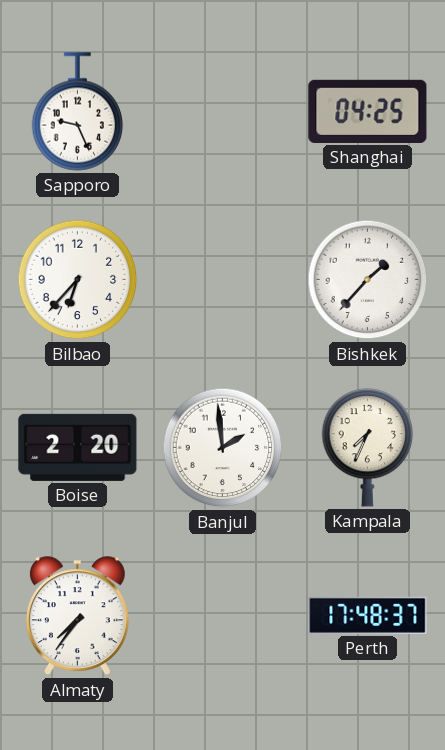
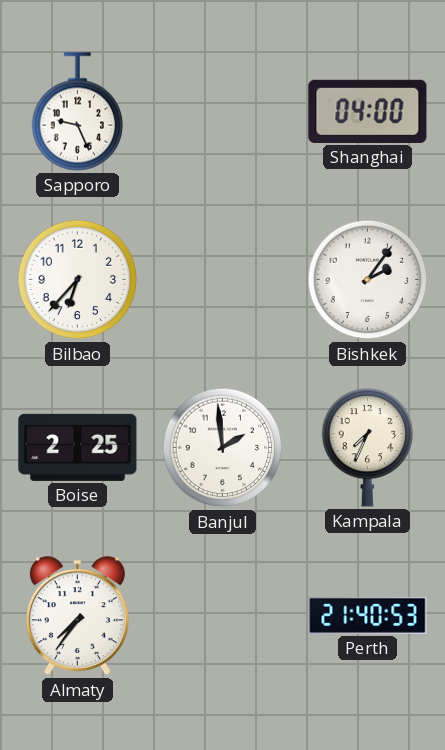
Shanghai: 04:25 -> 04:00 (368, 111)
Bishkek: 1:37 -> 2:06 (368, 280)
Boise: 2:20 -> 2:25 (78, 447)
Perth: 17:48 -> 21:40 (368, 615)
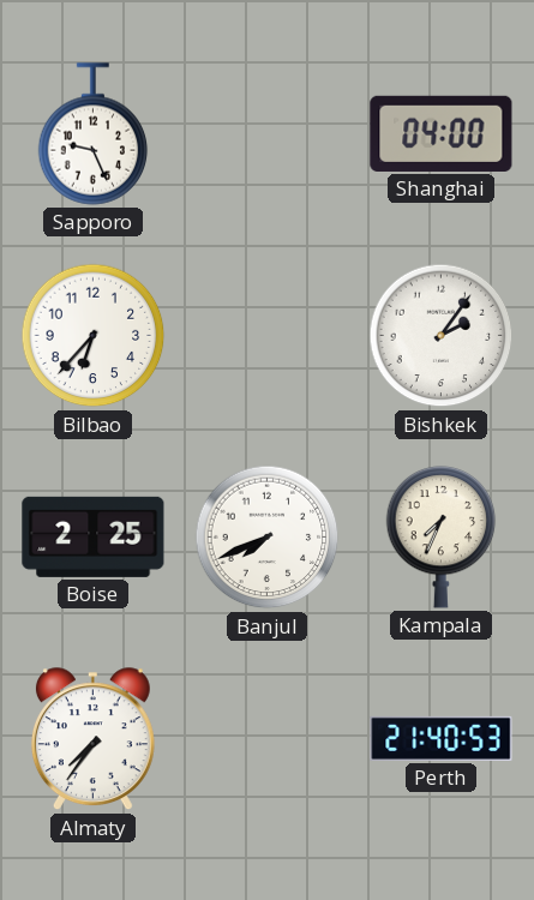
Banjul: 1:59 -> 7:41 (268, 538)
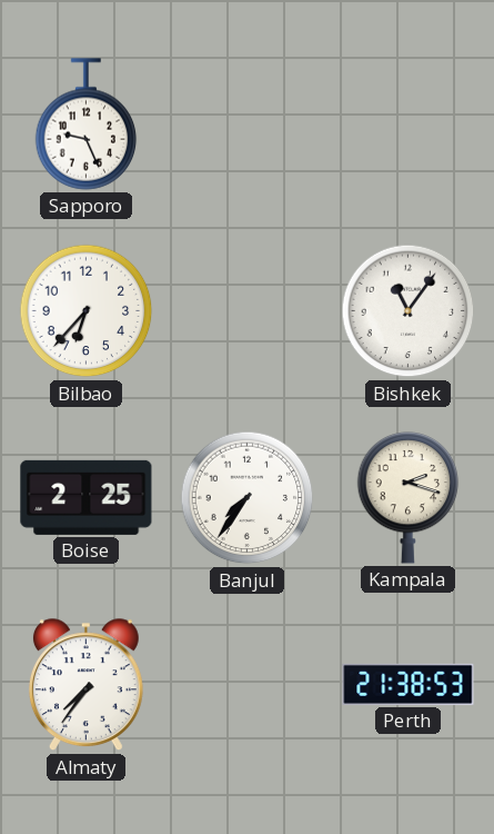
Shanghai: 04:00 -> none (442, 133)
Bishkek: 2:06 -> 11:06 (409, 311)
Banjul: 7:41 -> 7:36 (248, 498)
Kampala: 7:34 -> 2:18 (409, 498)
Perth: 21:40 -> 21:38 (409, 684)
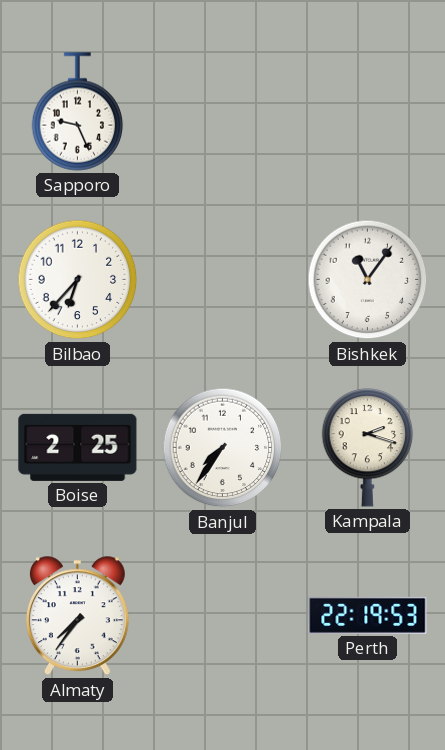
Perth: 21:38 -> 22:19 (368, 615)
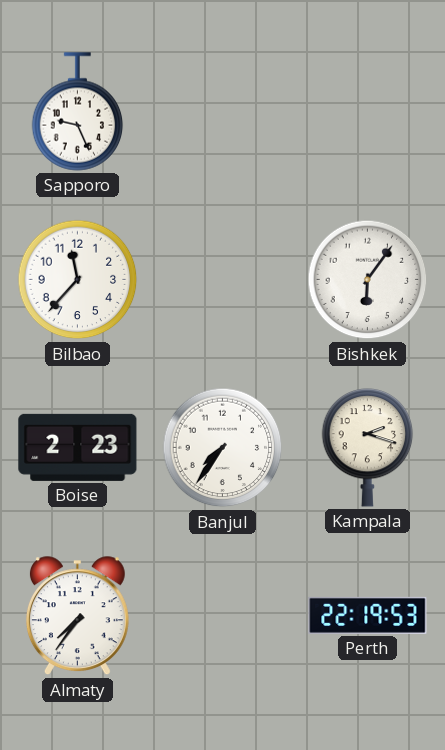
Bilbao: 6:37 -> 11:37 (78, 280)
Bishkek: 11:06 -> 6:06 (368, 280)
Boise: 2:25 -> 2:23 (78, 447)
